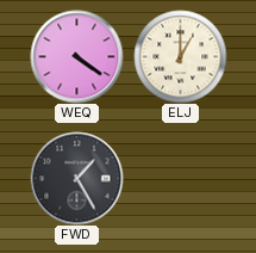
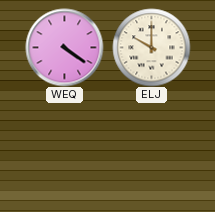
ELJ: 1:00 -> 10:00 (151, 47)
FWD: 1:25 -> none (76, 178)
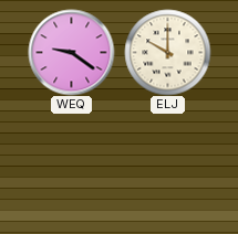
WEQ: 4:21 -> 9:21 (71, 52)
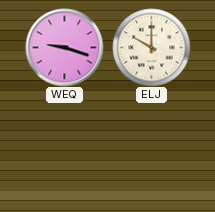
WEQ: 9:21 -> 9:18 (64, 47)
